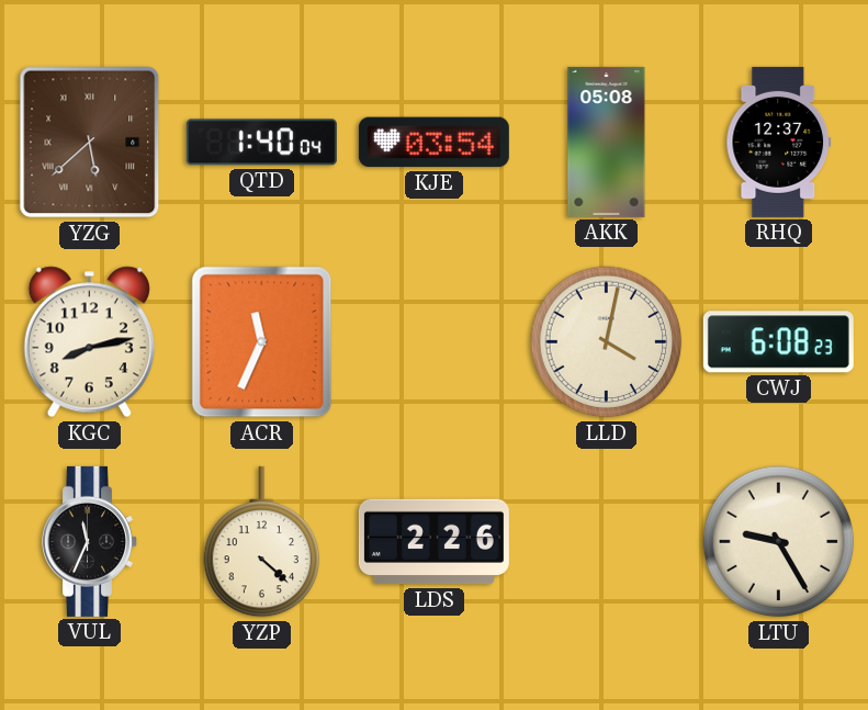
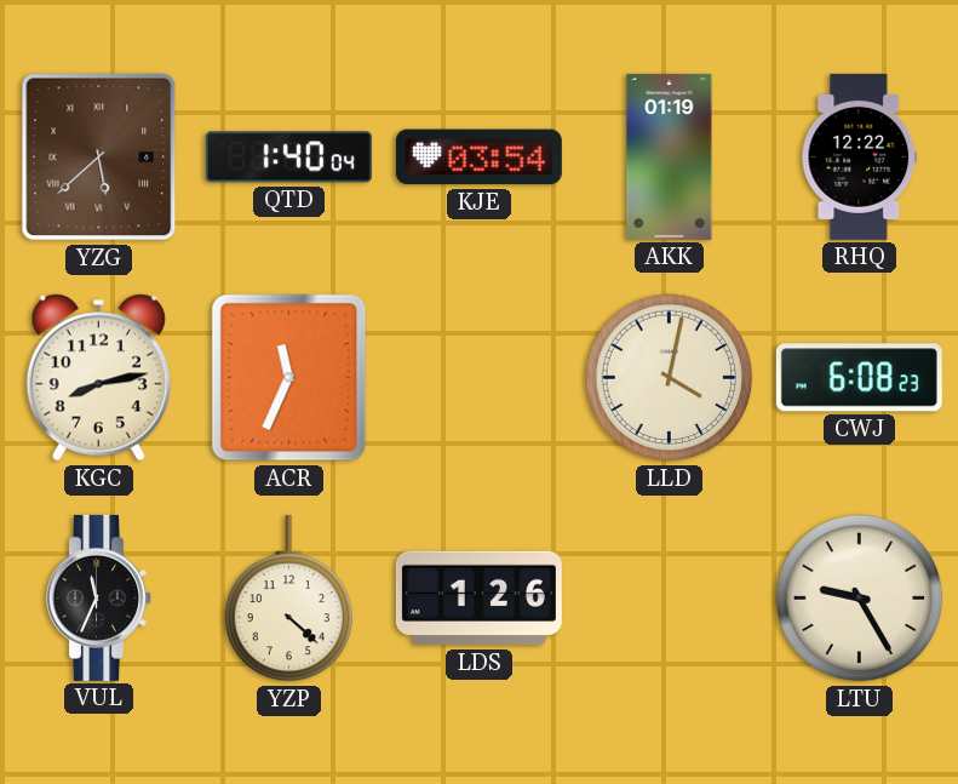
AKK: 05:08 -> 01:19 (670, 156)
RHQ: 12:37 -> 12:22 (860, 156)
LDS: 2:26 -> 1:26 (478, 599)
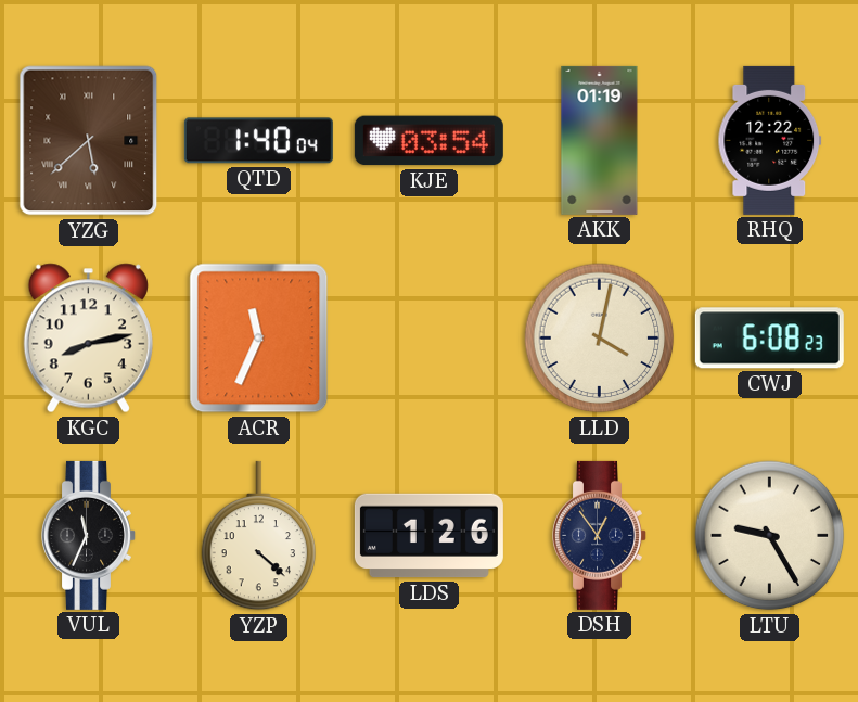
DSH: none -> 12:54 (600, 535)
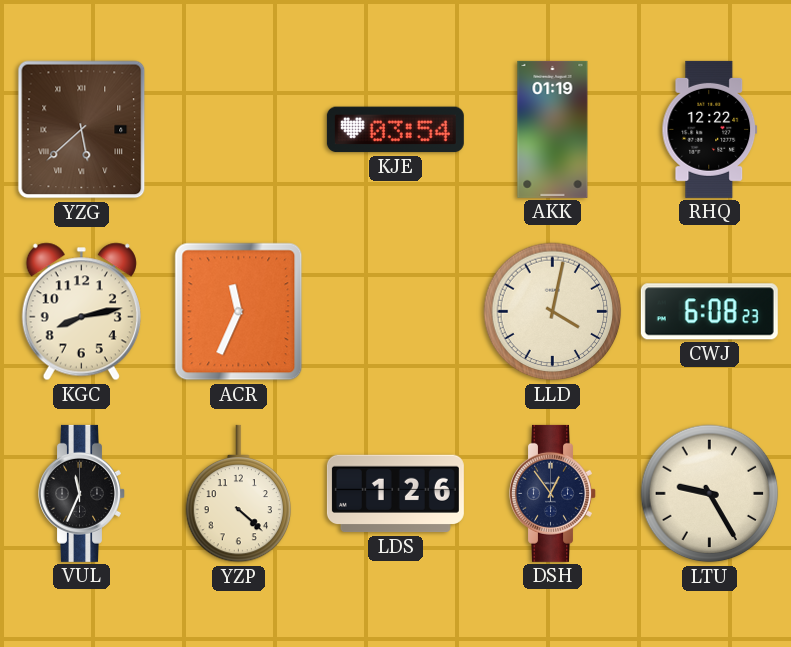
QTD: 1:40 -> none (258, 141)
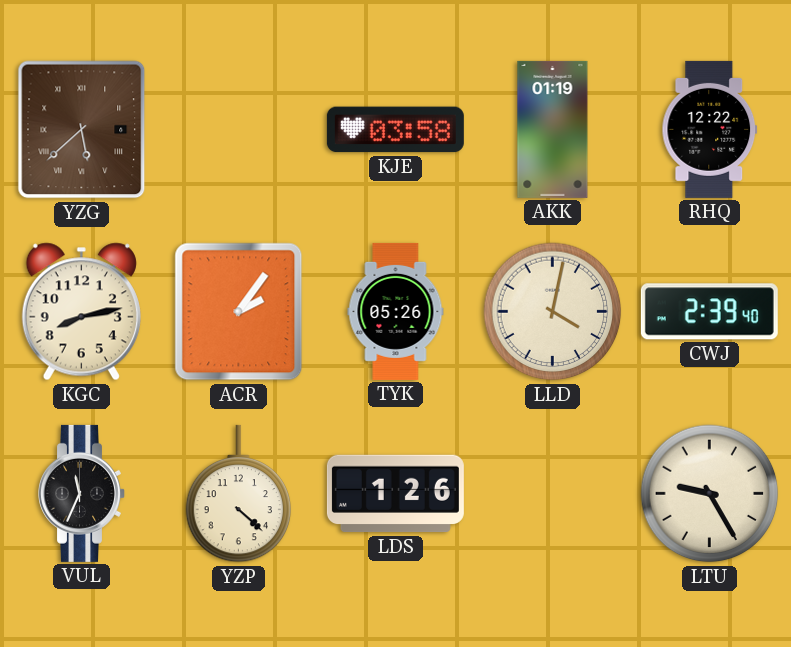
KJE: 03:54 -> 03:58 (395, 130)
ACR: 11:34 -> 2:06 (239, 312)
TYK: none -> 05:26 (396, 311)
CWJ: 6:08 -> 2:39 (709, 312)
DSH: 12:54 -> none (553, 493)
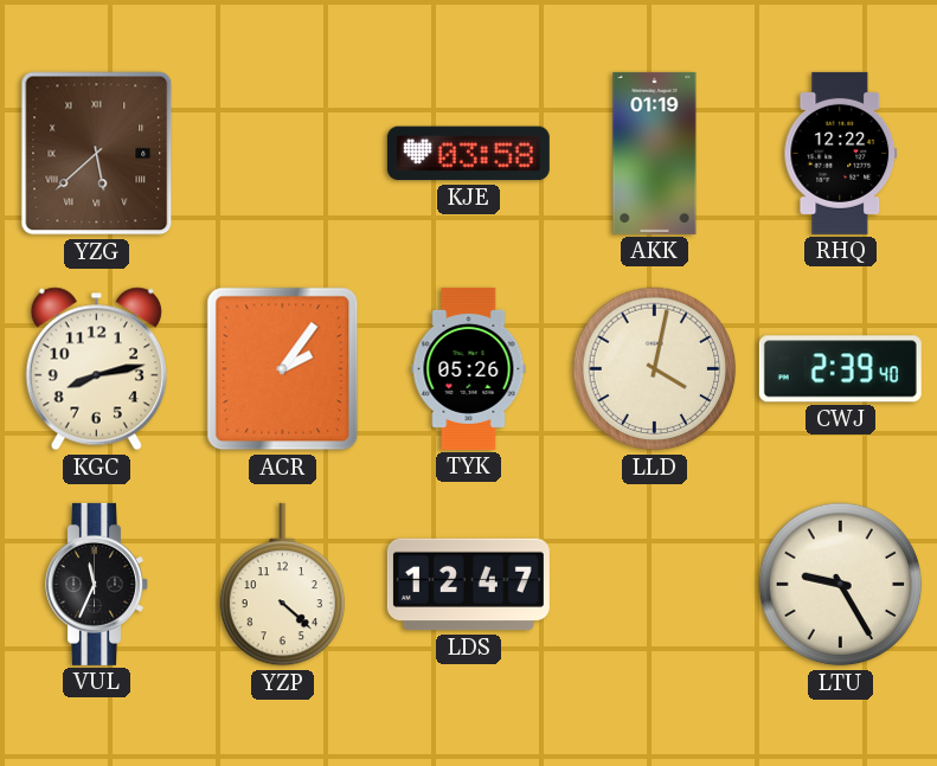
LDS: 1:26 -> 12:47 (468, 585)
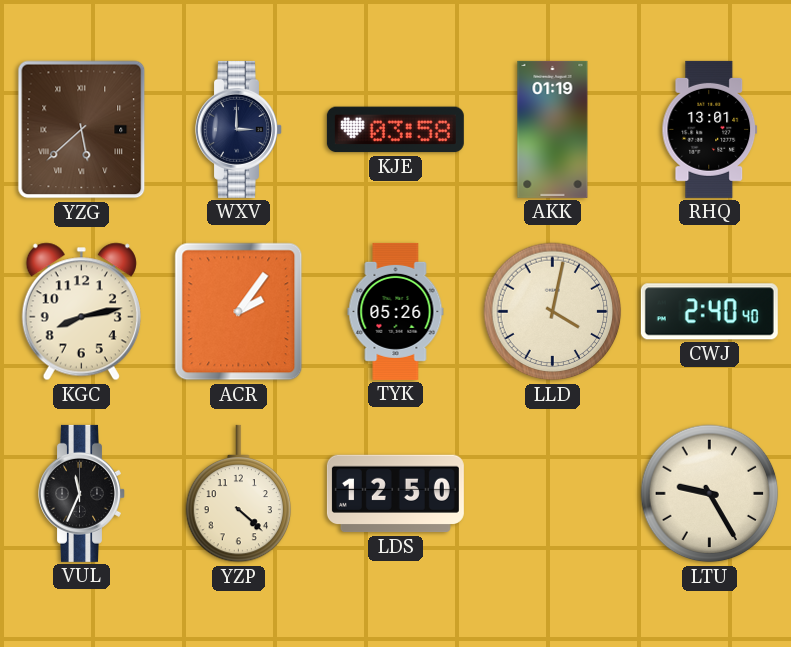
WXV: none -> 3:00 (239, 129)
RHQ: 12:22 -> 13:01 (710, 129)
CWJ: 2:39 -> 2:40 (709, 312)
LDS: 12:47 -> 12:50 (395, 494)
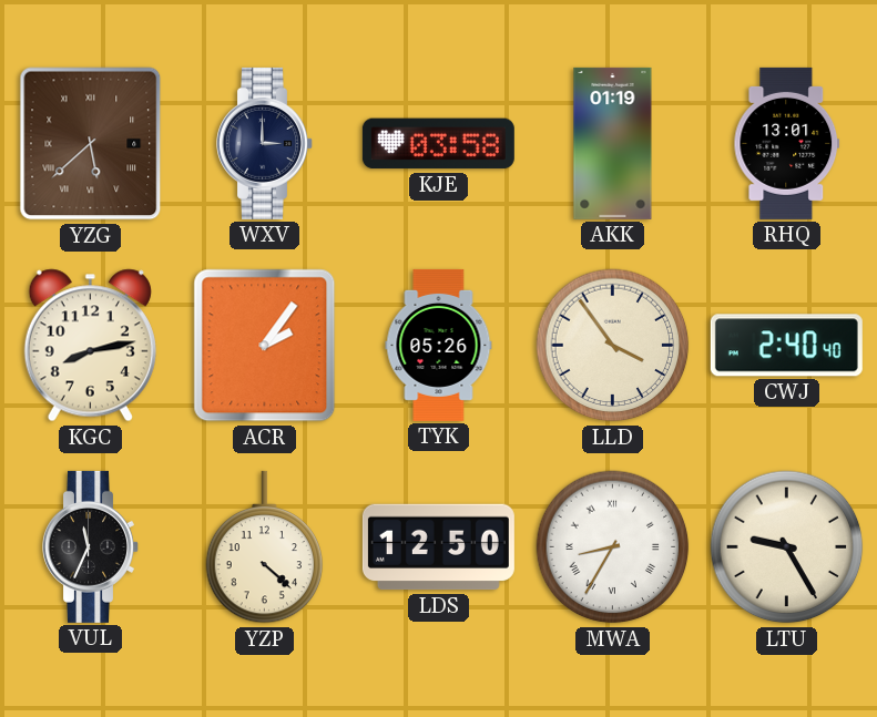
LLD: 4:02 -> 3:54 (613, 346)
MWA: none -> 8:35 (613, 547)
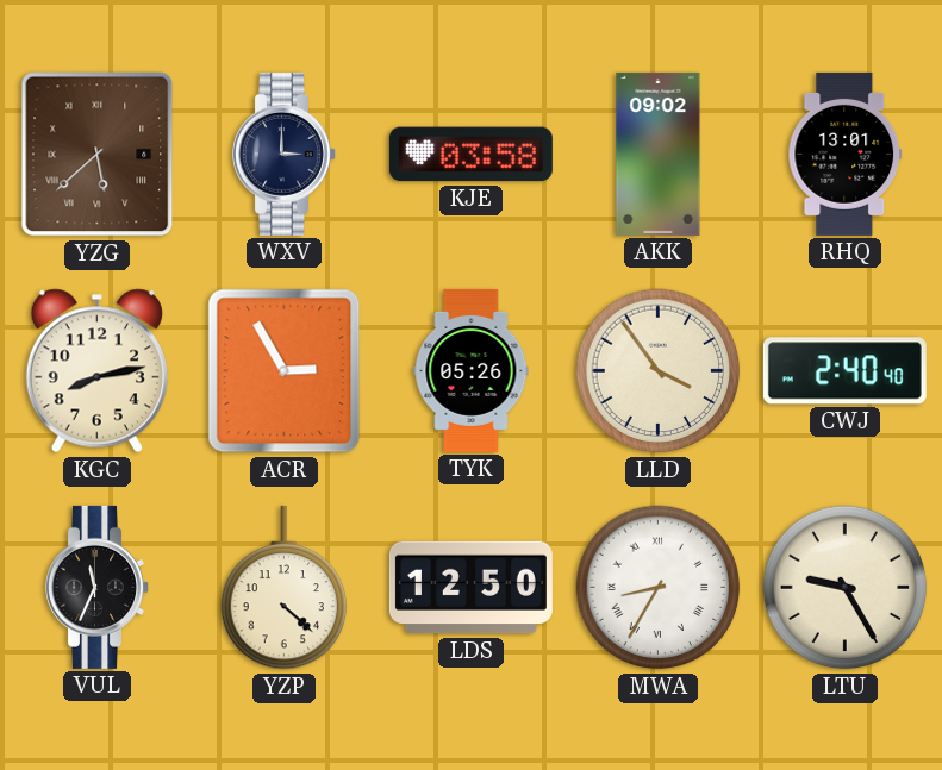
AKK: 01:19 -> 09:02 (659, 154)
ACR: 2:06 -> 2:55 (285, 371)
